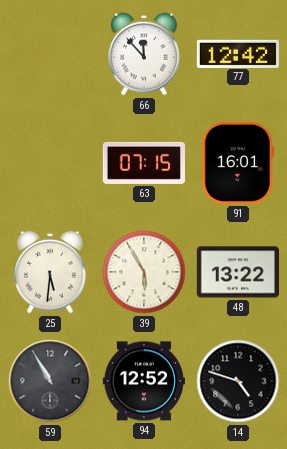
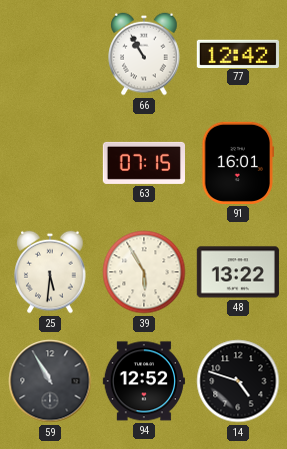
66: 11:53 -> 10:55 (144, 54)
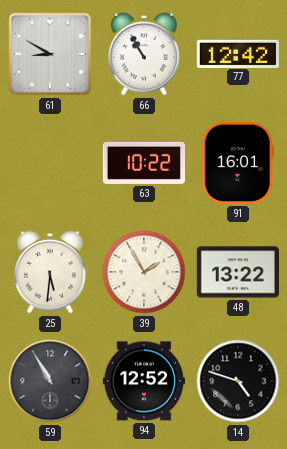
61: none -> 8:50 (50, 54)
63: 07:15 -> 10:22 (143, 163)
39: 5:55 -> 1:55 (144, 272)
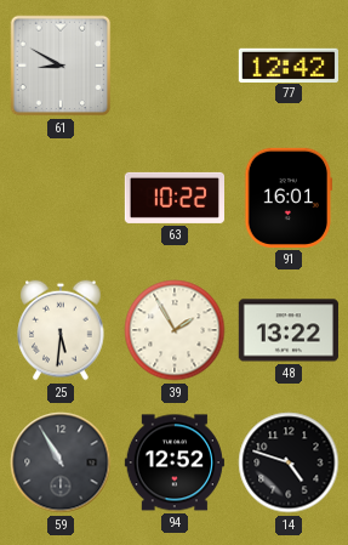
66: 10:55 -> none (144, 54)
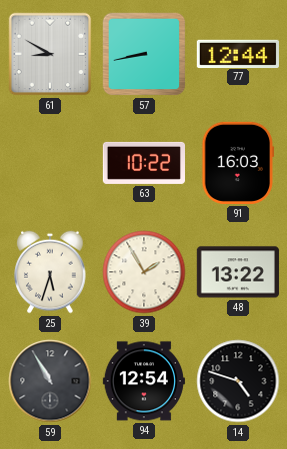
57: none -> 8:43 (144, 54)
77: 12:42 -> 12:44 (238, 53)
91: 16:01 -> 16:03 (238, 163)
25: 5:31 -> 5:33 (50, 272)
94: 12:52 -> 12:54 (144, 381)
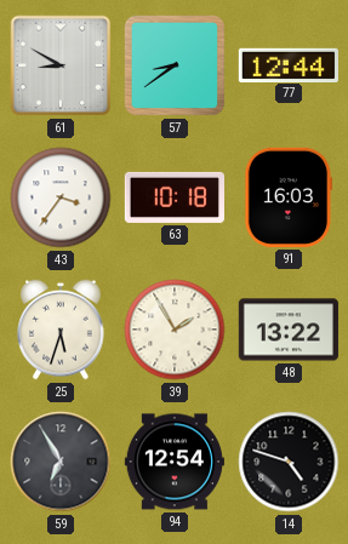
57: 8:43 -> 8:39 (175, 65)
43: none -> 3:36 (61, 197)
63: 10:22 -> 10:18 (173, 197)
59: 10:55 -> 6:55 (61, 462)
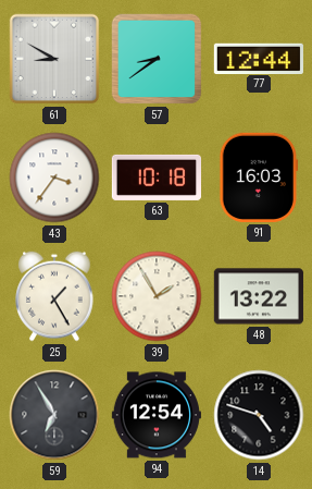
25: 5:33 -> 1:25 (54, 296)
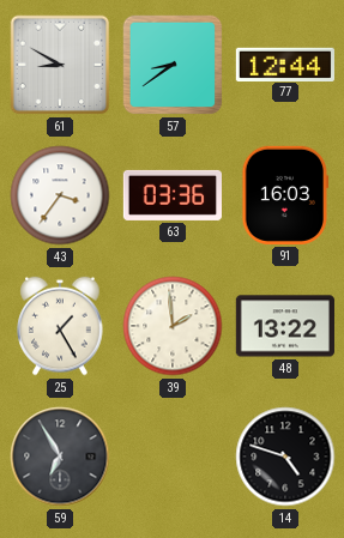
63: 10:18 -> 03:36 (171, 195)
39: 1:55 -> 1:59 (173, 326)
94: 12:54 -> none (157, 415)
